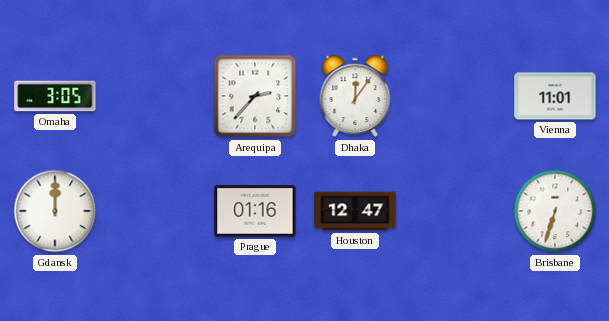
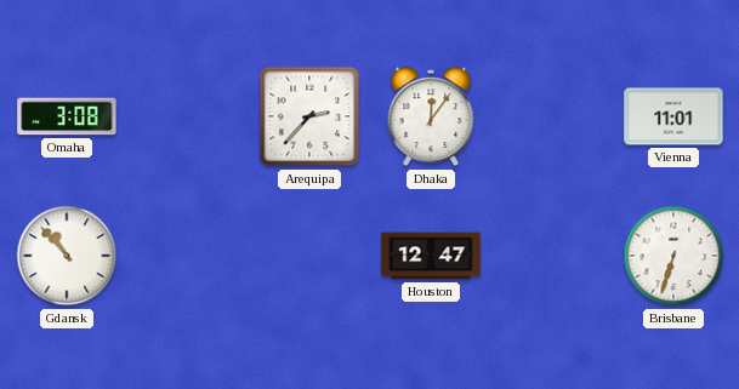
Omaha: 3:05 -> 3:08 (67, 116)
Gdansk: 12:00 -> 10:53 (67, 256)
Prague: 01:16 -> none (255, 211)
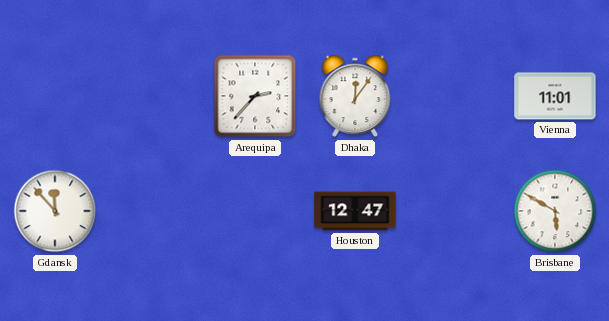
Omaha: 3:08 -> none (67, 116)
Gdansk: 10:53 -> 11:53 (55, 211)
Brisbane: 6:33 -> 5:50 (555, 211)
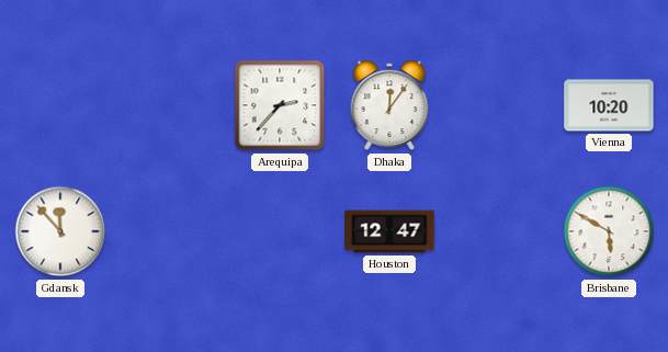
Vienna: 11:01 -> 10:20 (609, 105)
